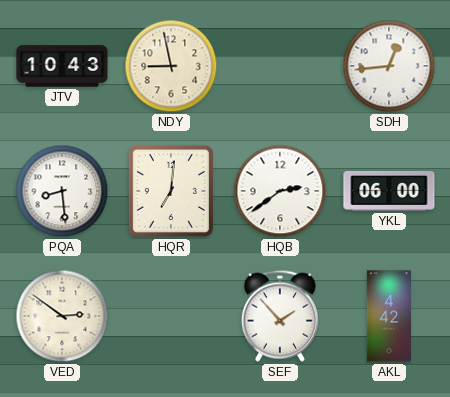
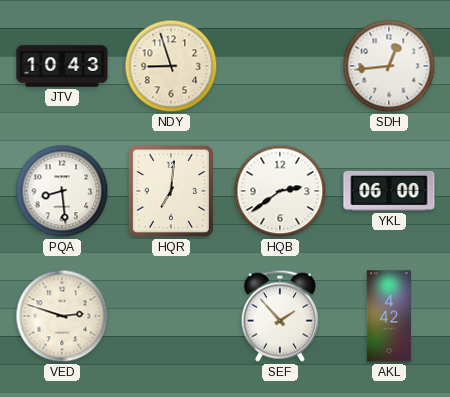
NDY: 8:58 -> 8:57 (171, 66)
VED: 2:51 -> 2:48 (62, 316)
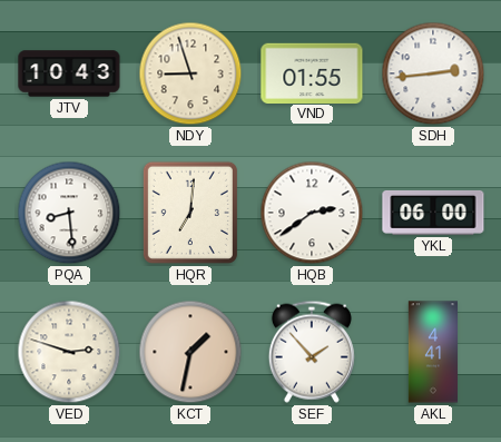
VND: none -> 01:55 (312, 72)
SDH: 12:44 -> 2:44 (433, 73)
KCT: none -> 1:32 (190, 352)
AKL: 4:42 -> 4:41 (433, 352)
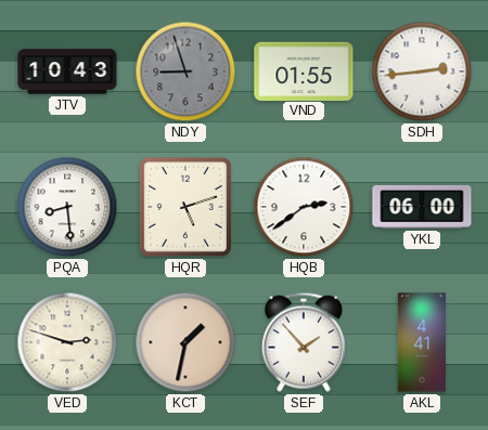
NDY dial: cream -> grey (185, 71)
HQR: 7:01 -> 5:12 (185, 207)
